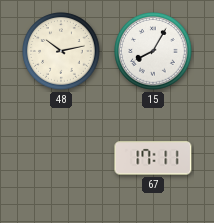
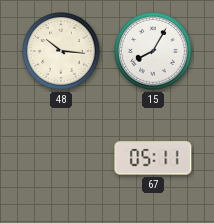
48: 10:13 -> 10:16 (61, 51)
67: 17:11 -> 05:11 (153, 158)
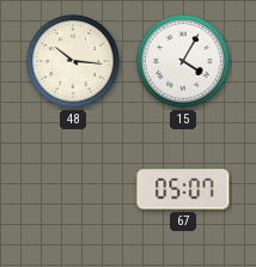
15: 8:05 -> 4:05 (183, 61)
67: 05:11 -> 05:07 (183, 189)
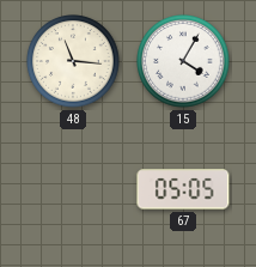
48: 10:16 -> 11:16 (73, 61)
67: 05:07 -> 05:05 (183, 189)
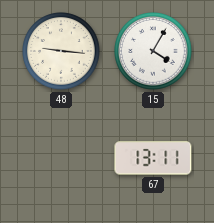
48: 11:16 -> 9:16 (61, 51)
67: 05:05 -> 13:11 (153, 158)
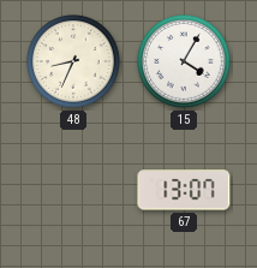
48: 9:16 -> 8:34 (73, 61)
67: 13:11 -> 13:07 (184, 190)
